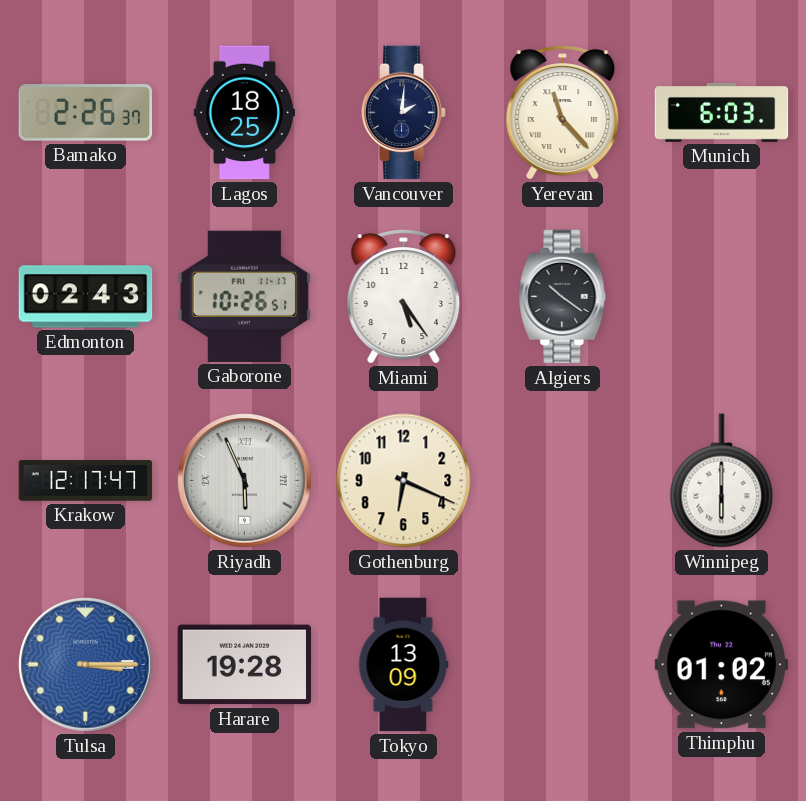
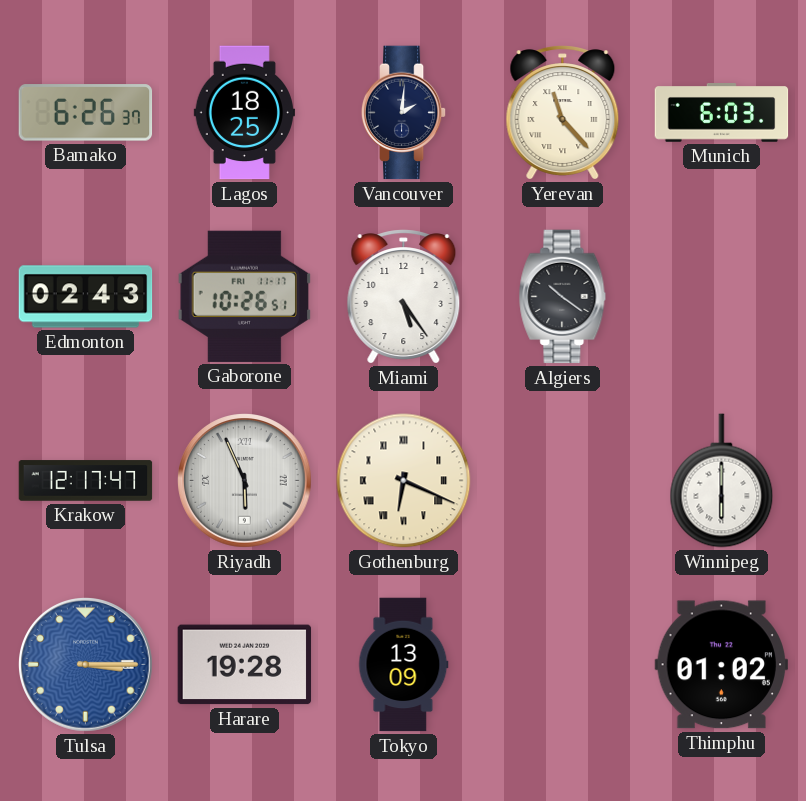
Bamako: 2:26 -> 6:26 (86, 113)
Gothenburg numerals: Arabic -> Roman (404, 481)
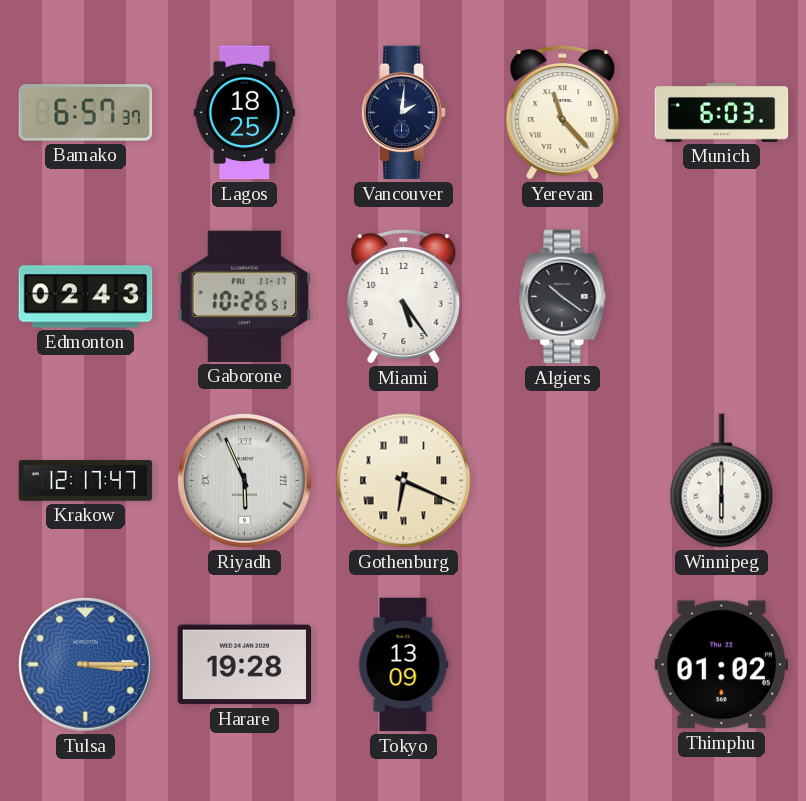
Bamako: 6:26 -> 6:57 (86, 113)
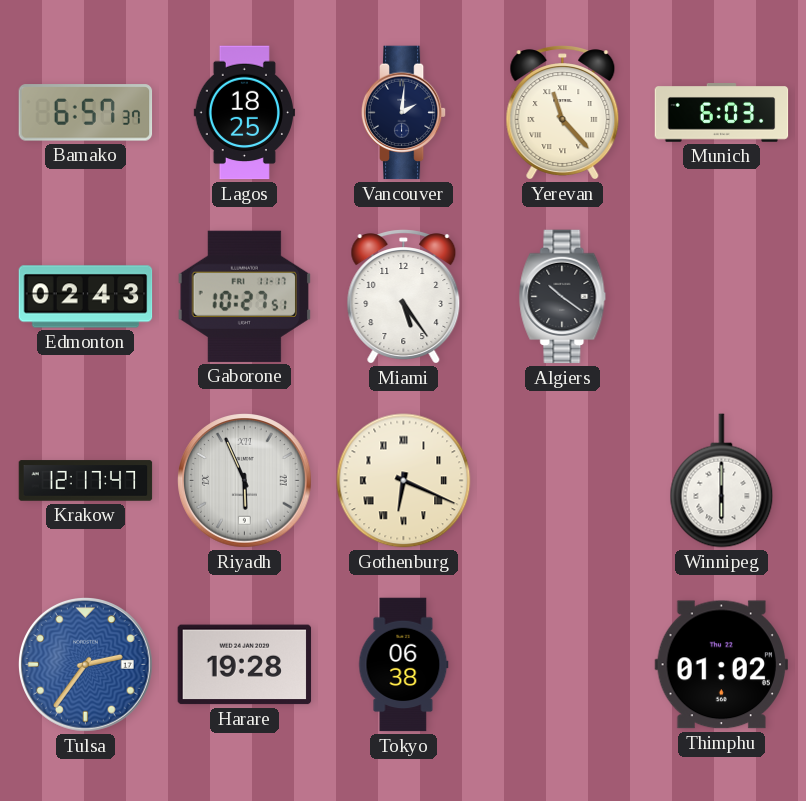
Gaborone: 10:26 -> 10:27 (245, 296)
Tulsa: 3:15 -> 2:36 (86, 665)
Tokyo: 13:09 -> 06:38 (404, 665)
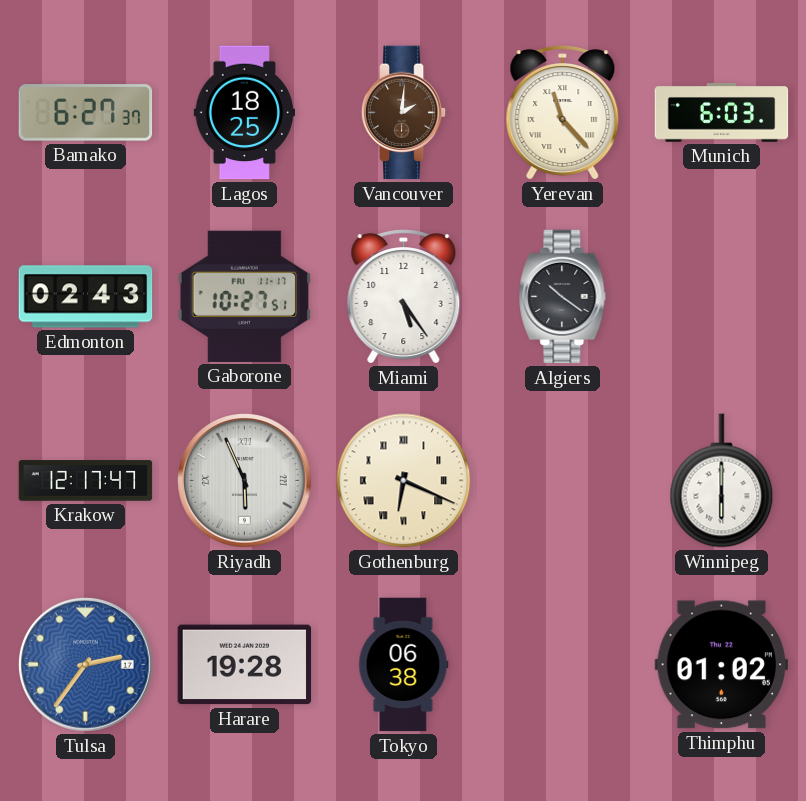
Bamako: 6:57 -> 6:27 (86, 113)
Vancouver dial: navy -> brown (404, 113)
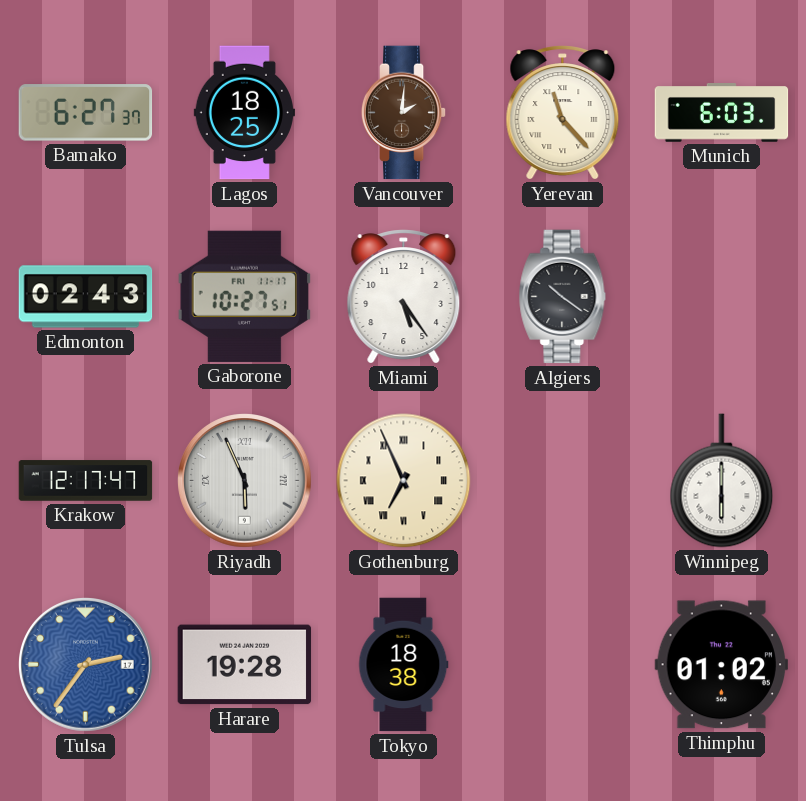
Gothenburg: 6:19 -> 6:56 (404, 481)
Tokyo: 06:38 -> 18:38 (404, 665)
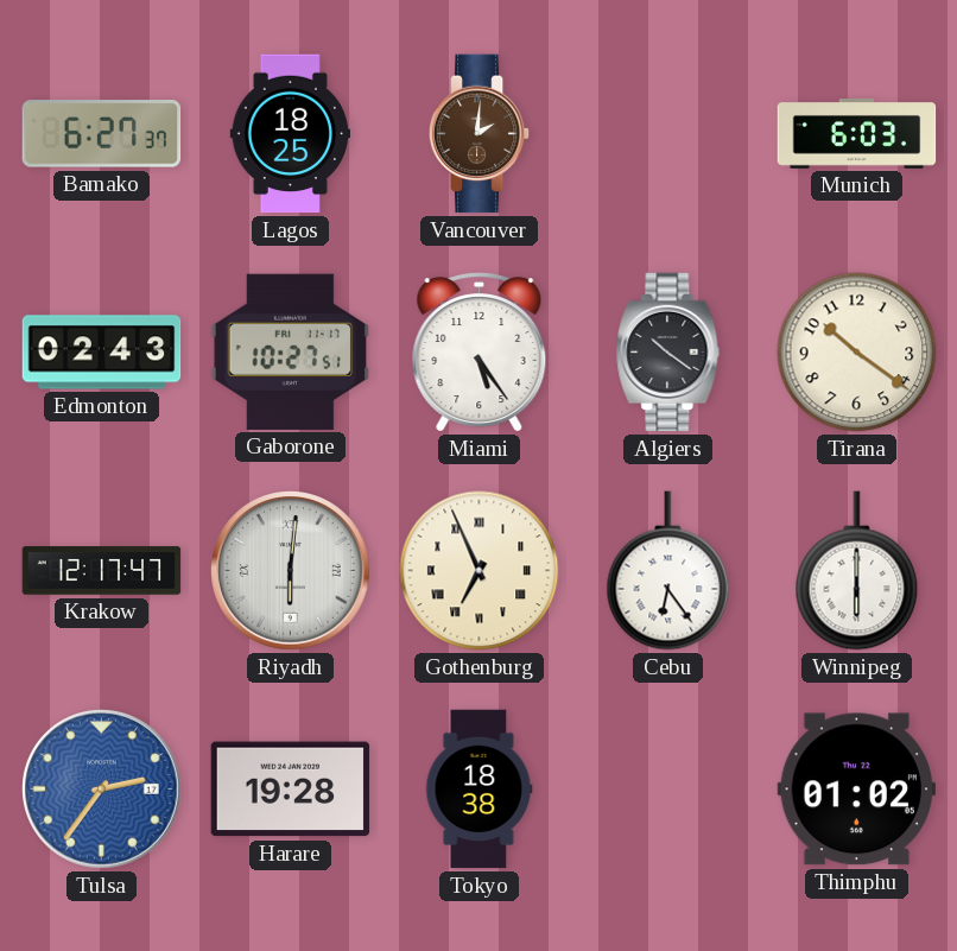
Yerevan: 11:23 -> none (563, 113)
Tirana: none -> 10:21 (857, 353)
Riyadh: 5:56 -> 6:01 (291, 571)
Cebu: none -> 6:24 (668, 571)
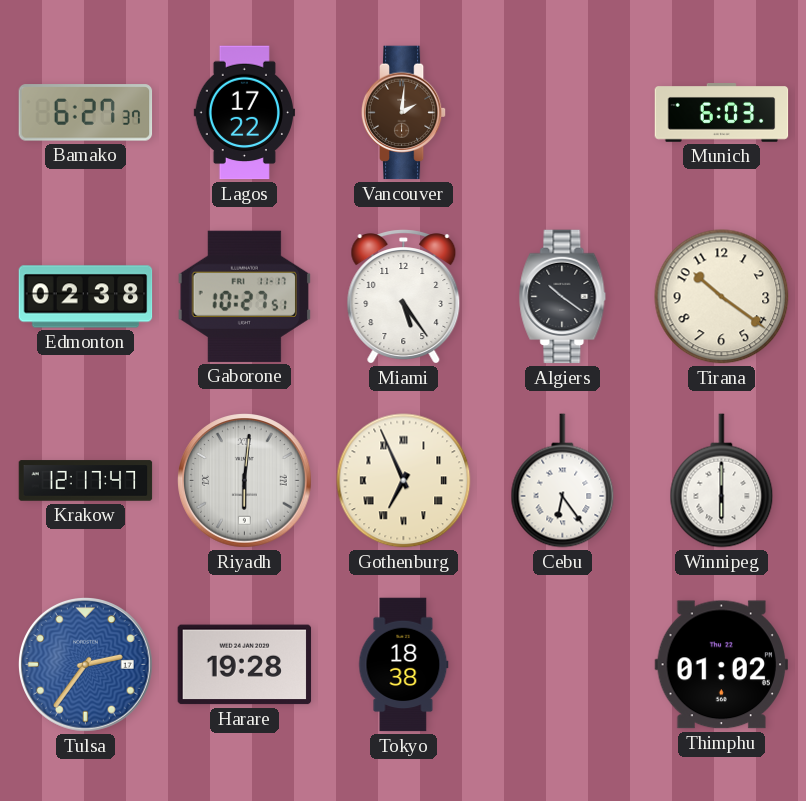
Lagos: 18:25 -> 17:22 (244, 113)
Edmonton: 02:43 -> 02:38 (86, 297)
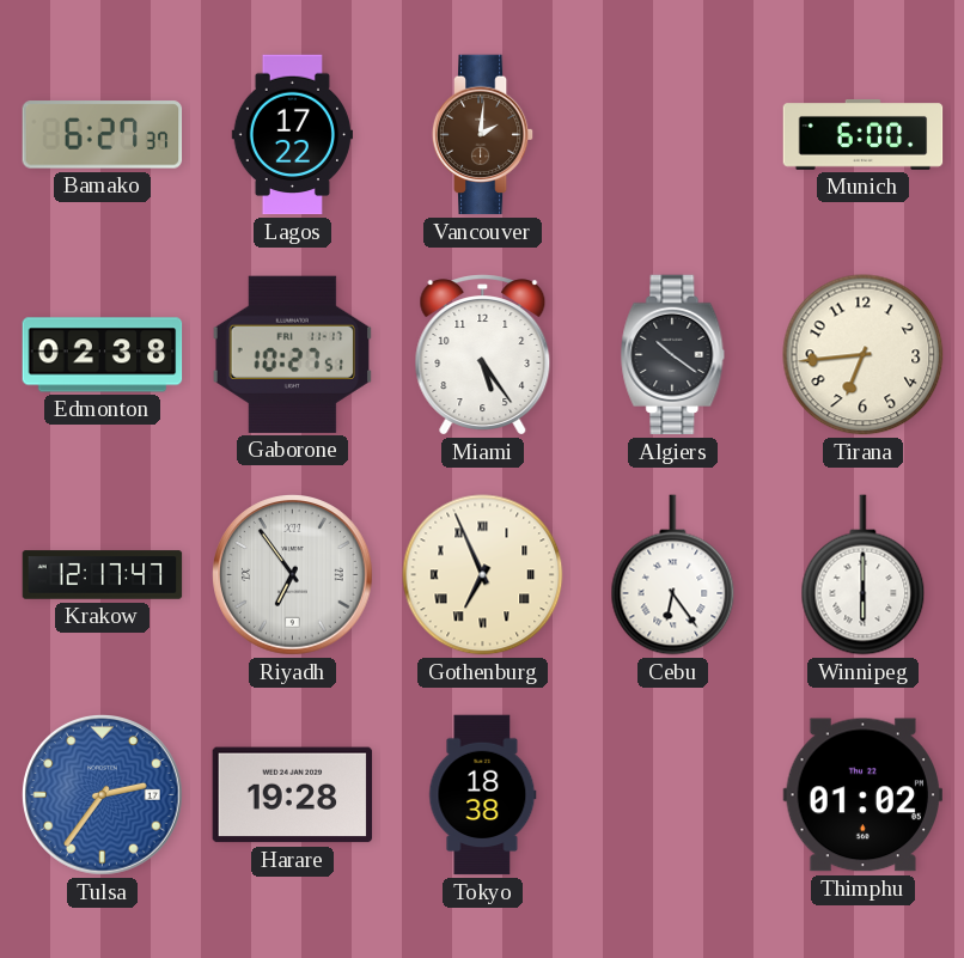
Munich: 6:03 -> 6:00 (864, 135)
Tirana: 10:21 -> 6:44 (864, 355)
Riyadh: 6:01 -> 6:54 (293, 575)
